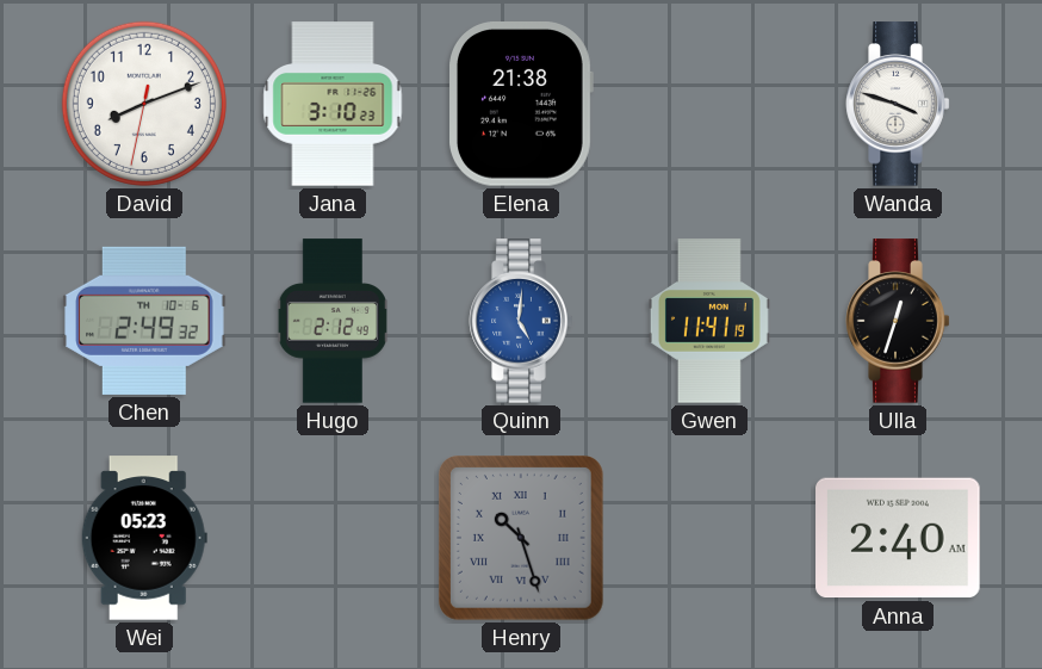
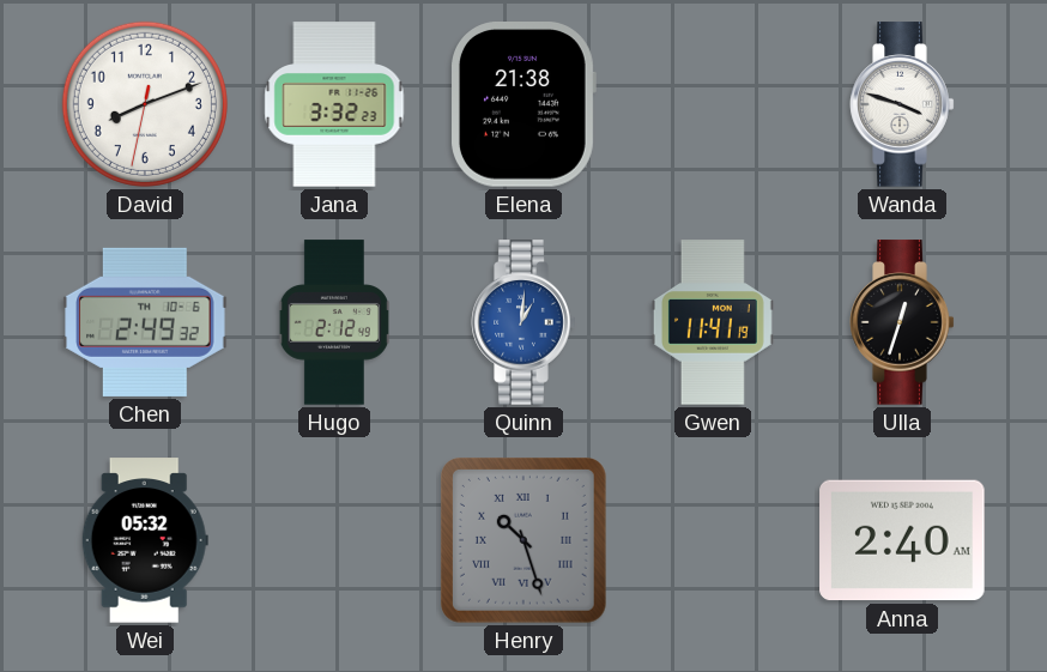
Jana: 3:10 -> 3:32 (334, 104)
Quinn: 5:01 -> 1:01 (523, 322)
Wei: 05:23 -> 05:32 (145, 540)
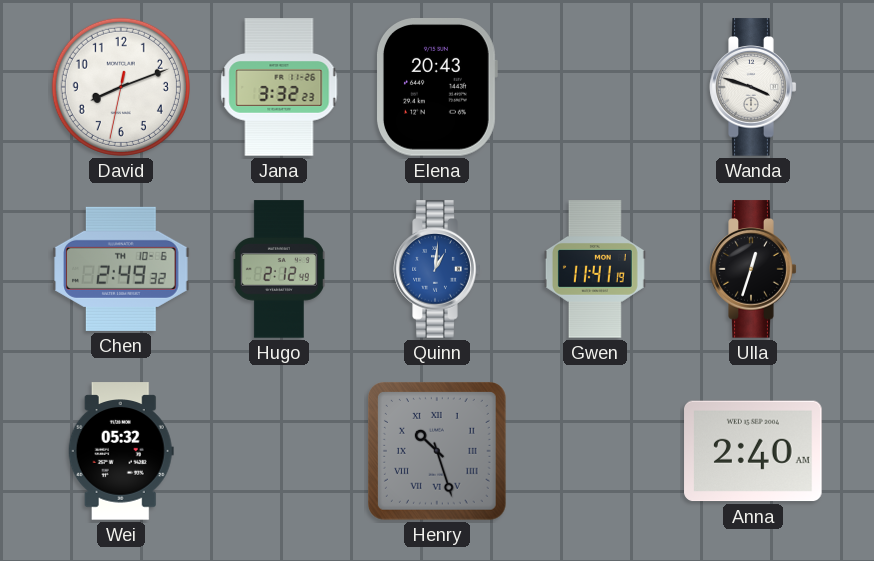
Elena: 21:38 -> 20:43 (437, 87)
